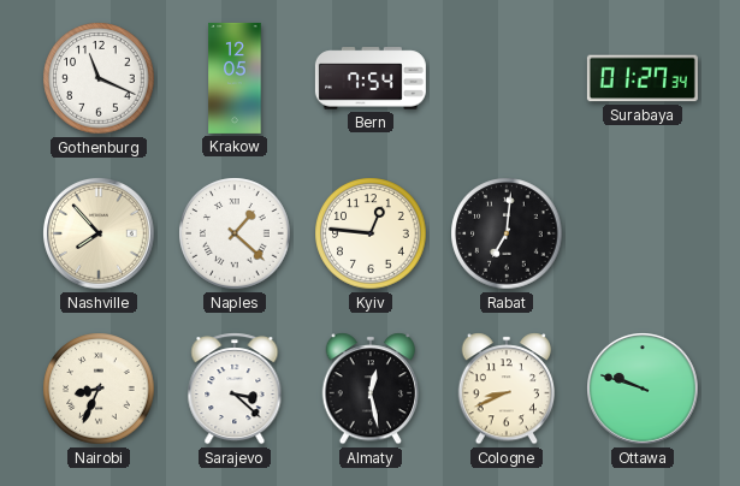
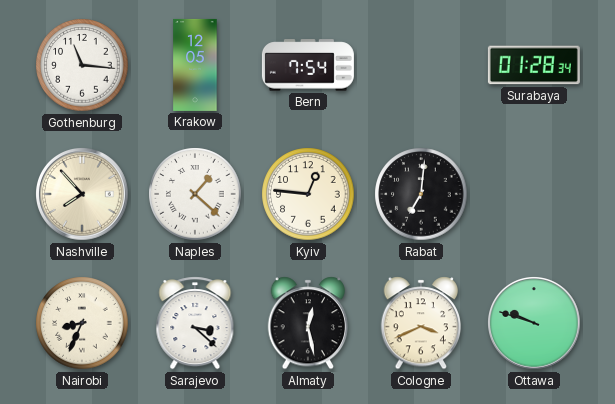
Gothenburg: 11:19 -> 11:16 (82, 65)
Surabaya: 01:27 -> 01:28 (534, 65)
Cologne: 8:41 -> 3:41 (421, 323)
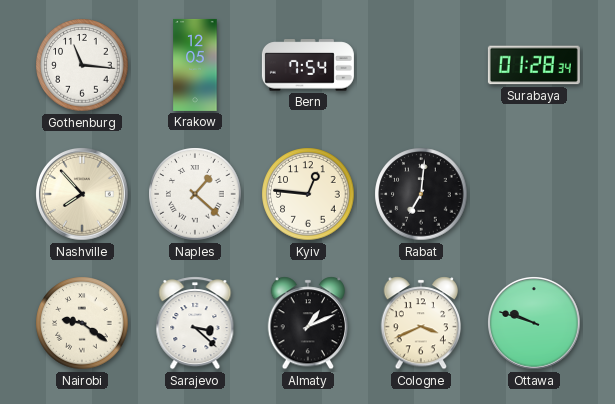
Nairobi: 8:34 -> 9:21 (82, 323)
Almaty: 12:28 -> 1:11 (308, 323)
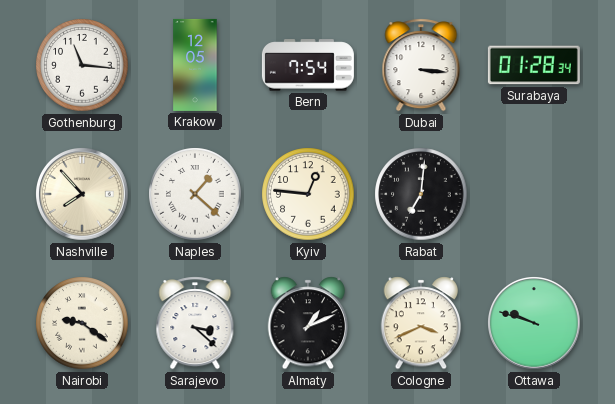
Dubai: none -> 3:16 (421, 65)
